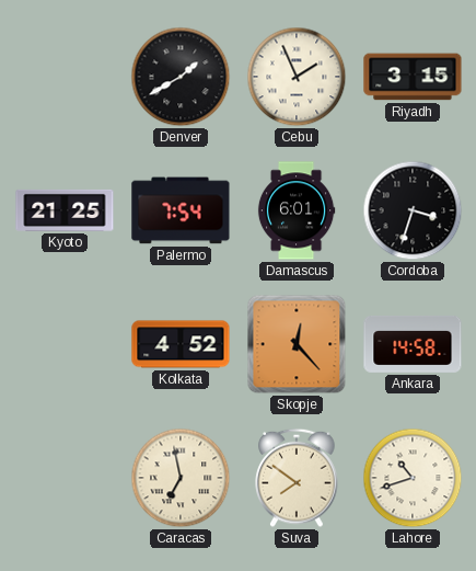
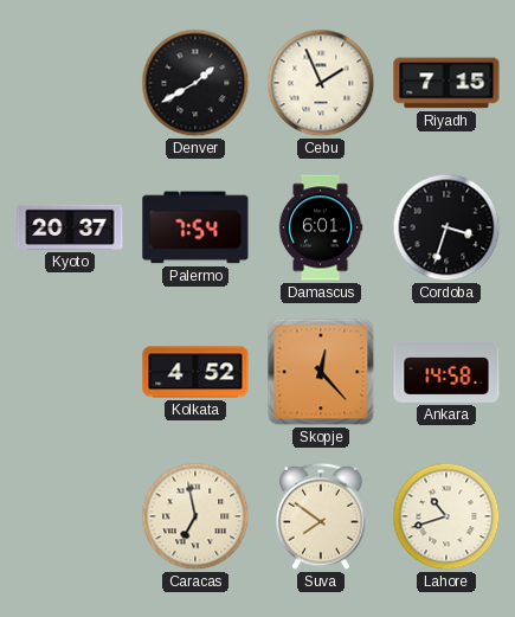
Riyadh: 3:15 -> 7:15 (446, 83)
Kyoto: 21:25 -> 20:37 (70, 227)
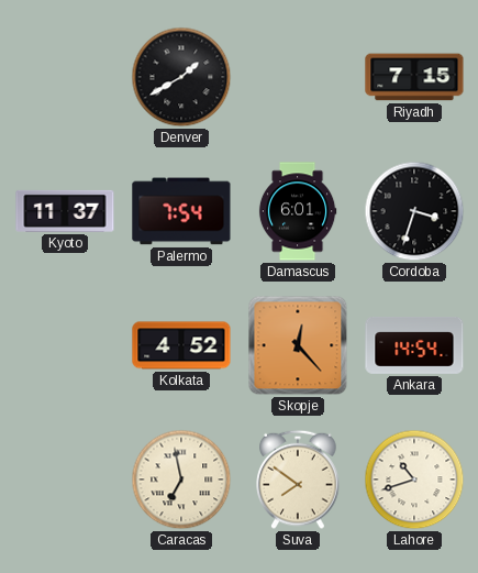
Cebu: 1:56 -> none (321, 83)
Kyoto: 20:37 -> 11:37 (65, 211)
Ankara: 14:58 -> 14:54 (414, 345)
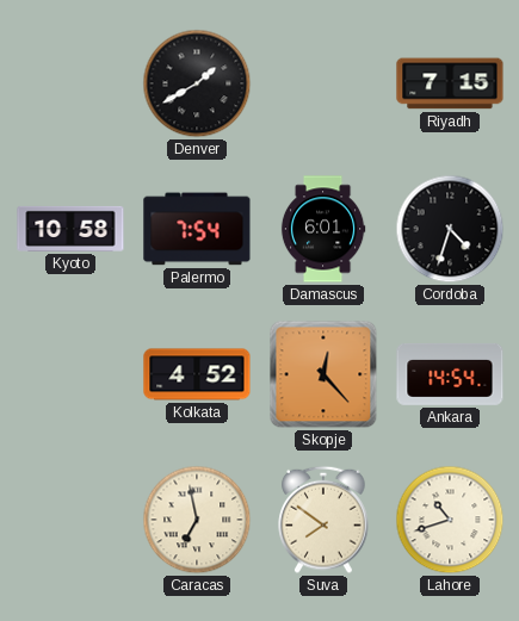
Kyoto: 11:37 -> 10:58 (70, 229)
Cordoba: 3:33 -> 4:33 (450, 229)
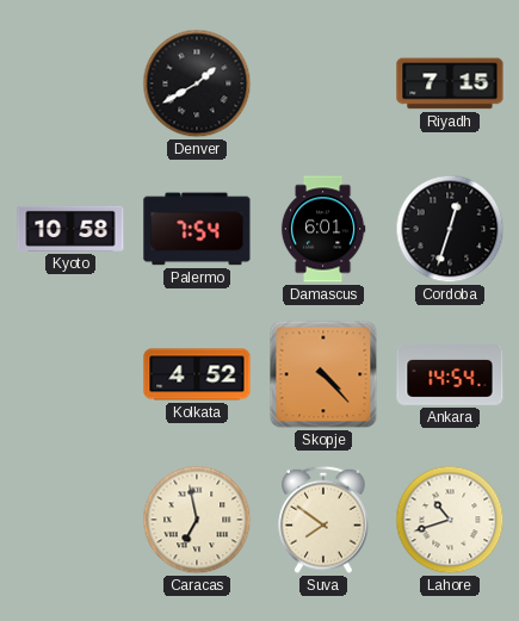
Cordoba: 4:33 -> 12:33 (450, 229)
Skopje: 12:23 -> 4:23 (323, 374)
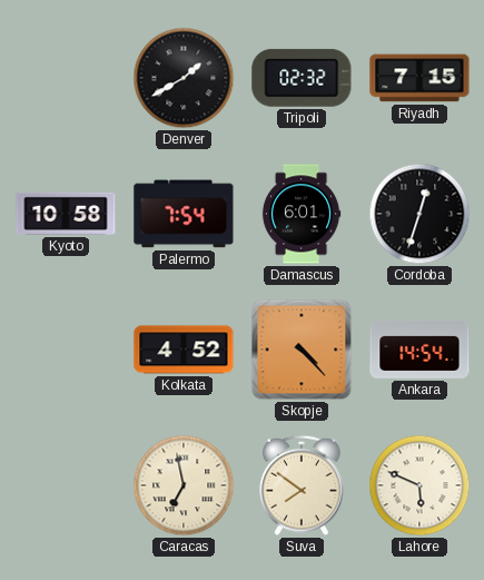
Tripoli: none -> 02:32 (302, 78)
Lahore: 10:42 -> 5:49 (419, 485)
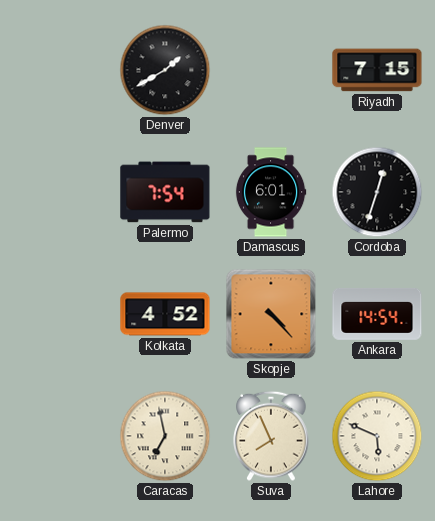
Tripoli: 02:32 -> none (302, 78)
Kyoto: 10:58 -> none (66, 214)
Suva: 7:51 -> 7:56 (271, 436)
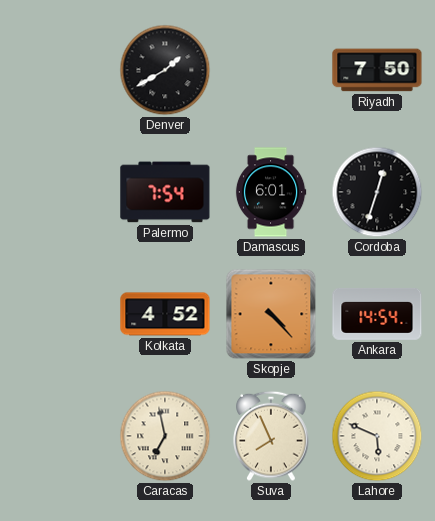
Riyadh: 7:15 -> 7:50 (377, 70)
